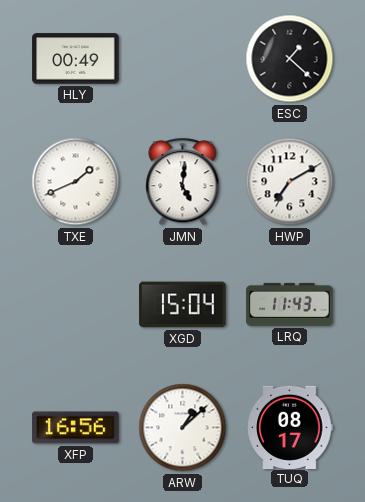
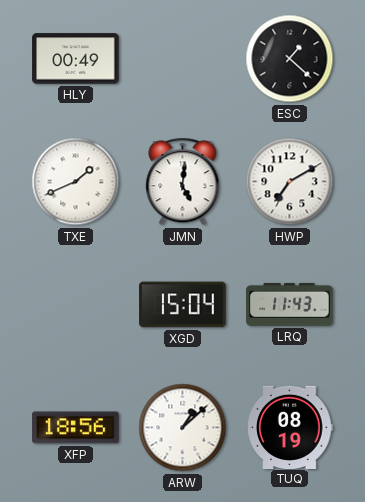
XFP: 16:56 -> 18:56 (76, 428)
TUQ: 08:17 -> 08:19 (290, 427)
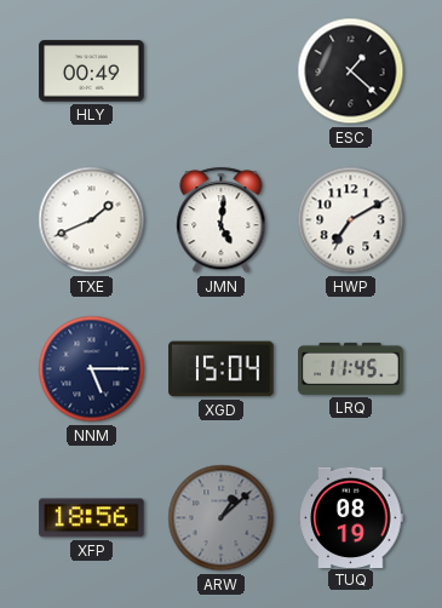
NNM: none -> 5:15 (92, 369)
LRQ: 11:43 -> 11:45 (351, 368)
ARW dial: white -> grey (222, 518)
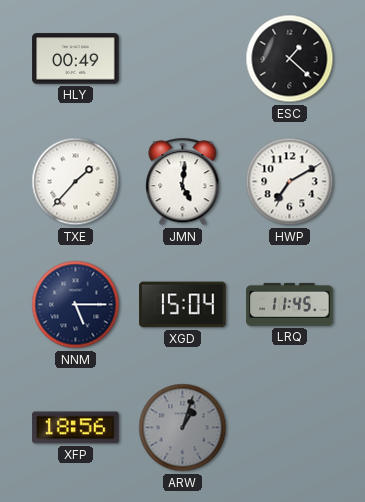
TXE: 1:41 -> 1:37 (76, 182)
ARW: 1:08 -> 1:03 (183, 428)
TUQ: 08:19 -> none (351, 517)
